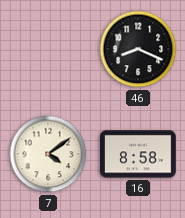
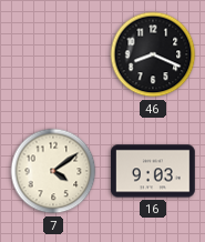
16: 8:58 -> 9:03 (154, 171)
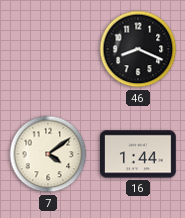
16: 9:03 -> 1:44 (139, 154)
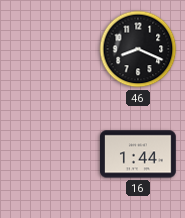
7: 4:09 -> none (48, 154)
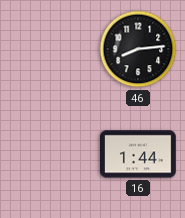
46: 8:19 -> 8:14 (138, 49)
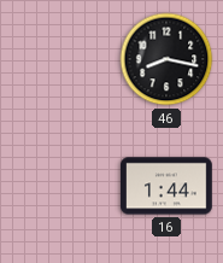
46: 8:14 -> 8:17 (166, 59)
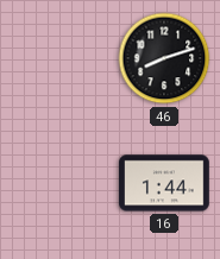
46: 8:17 -> 8:12 (164, 58)
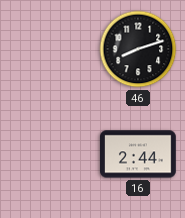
16: 1:44 -> 2:44 (139, 154)
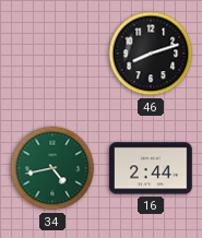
34: none -> 4:43 (52, 168)
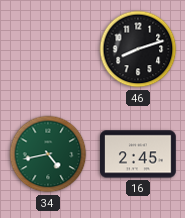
16: 2:44 -> 2:45 (139, 154)
